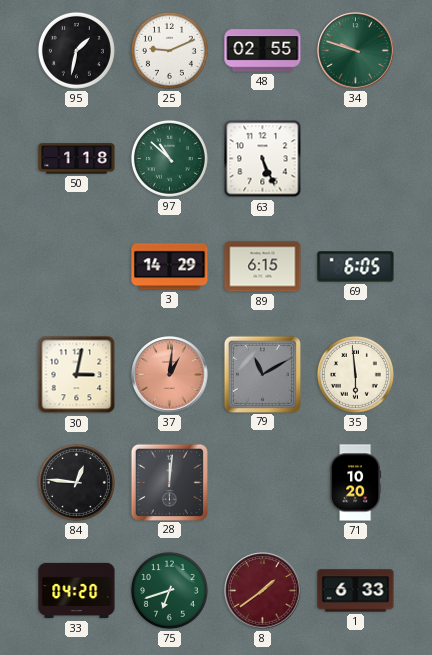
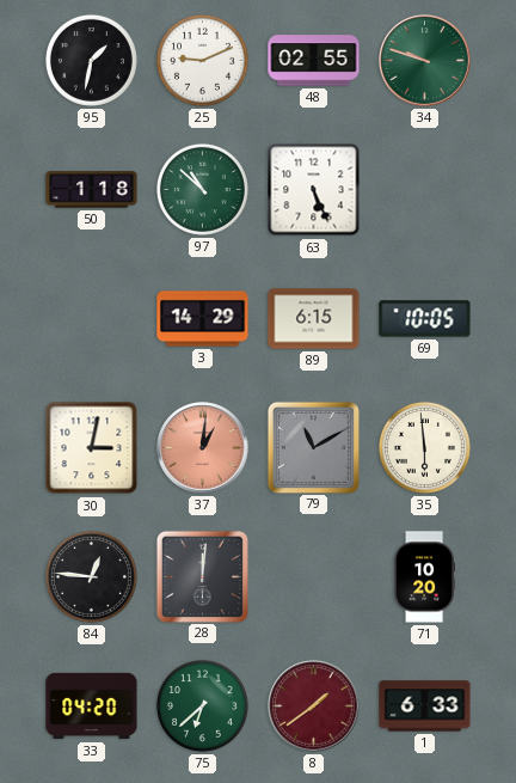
69: 6:05 -> 10:05 (425, 319)
75: 6:42 -> 6:38 (202, 705)
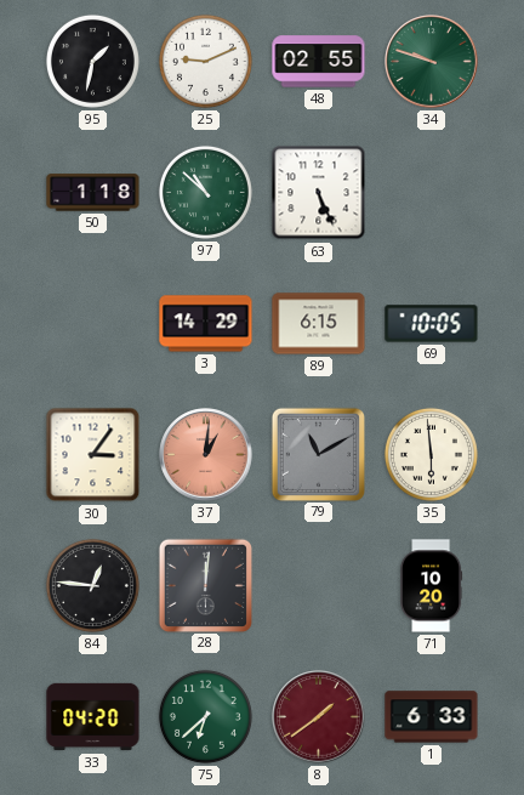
30: 3:02 -> 3:06 (93, 455)
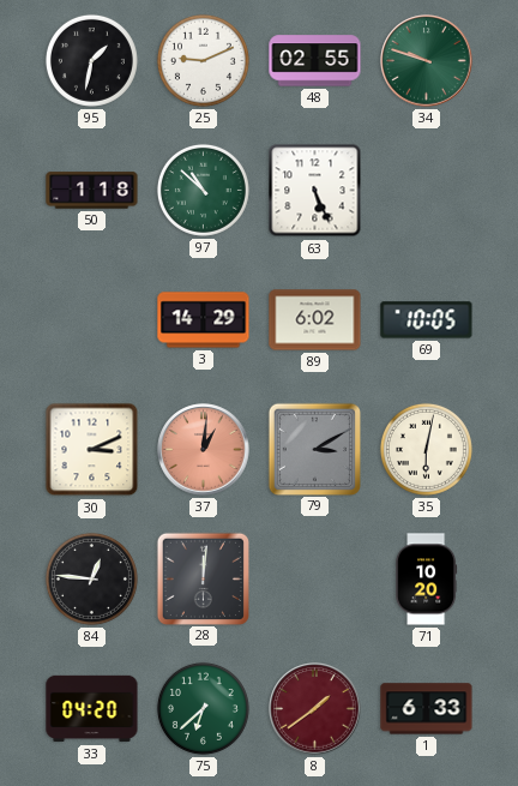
89: 6:15 -> 6:02 (315, 320)
30: 3:06 -> 3:11 (92, 450)
79: 11:10 -> 3:10 (314, 449)
35: 5:59 -> 6:02 (426, 449)
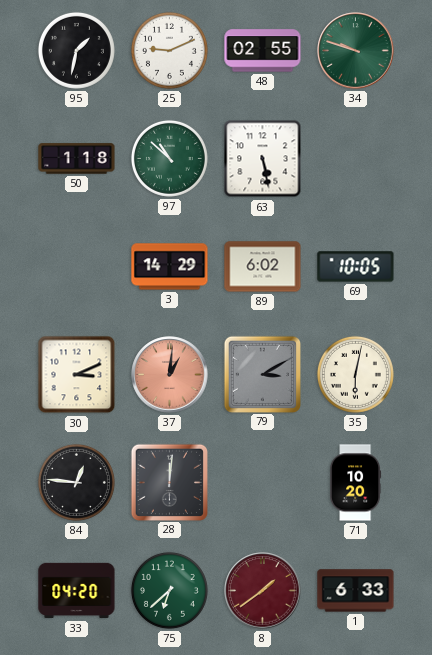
63: 5:26 -> 5:28 (263, 159)
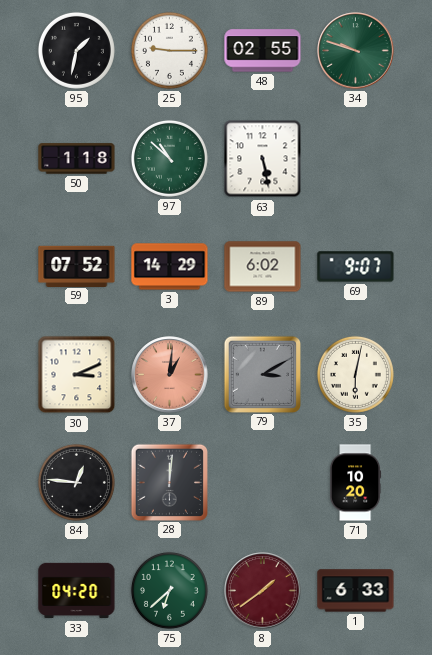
25: 9:11 -> 9:15 (169, 50)
59: none -> 07:52 (77, 266)
69: 10:05 -> 9:07 (356, 267)
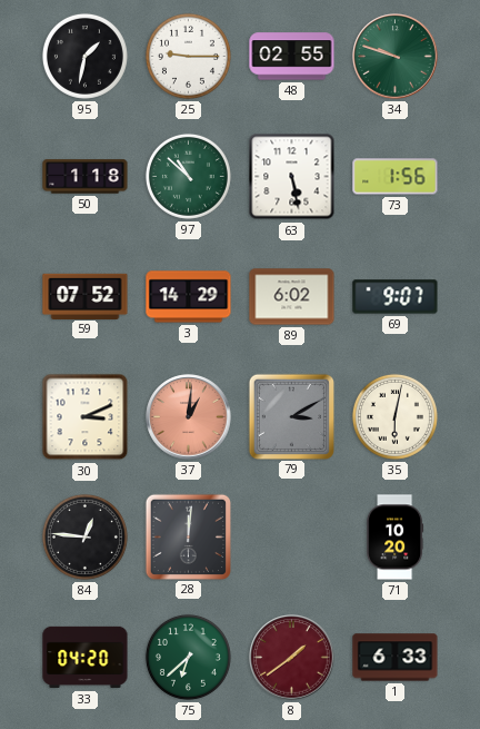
73: none -> 1:56 (396, 177)
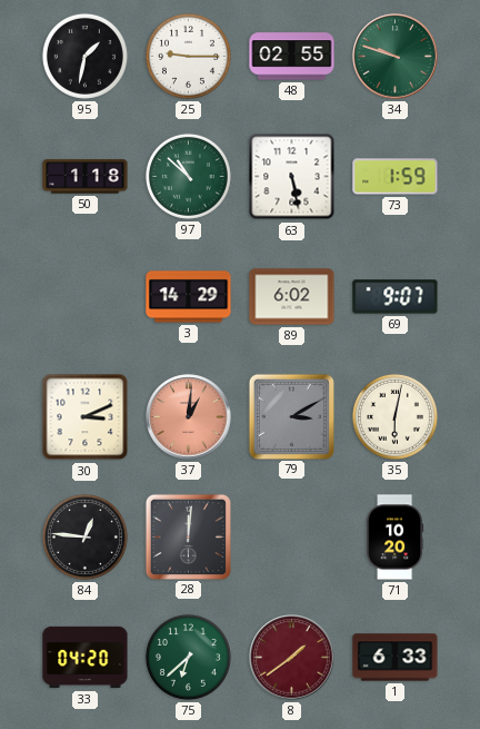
73: 1:56 -> 1:59 (396, 177)
59: 07:52 -> none (86, 296)
